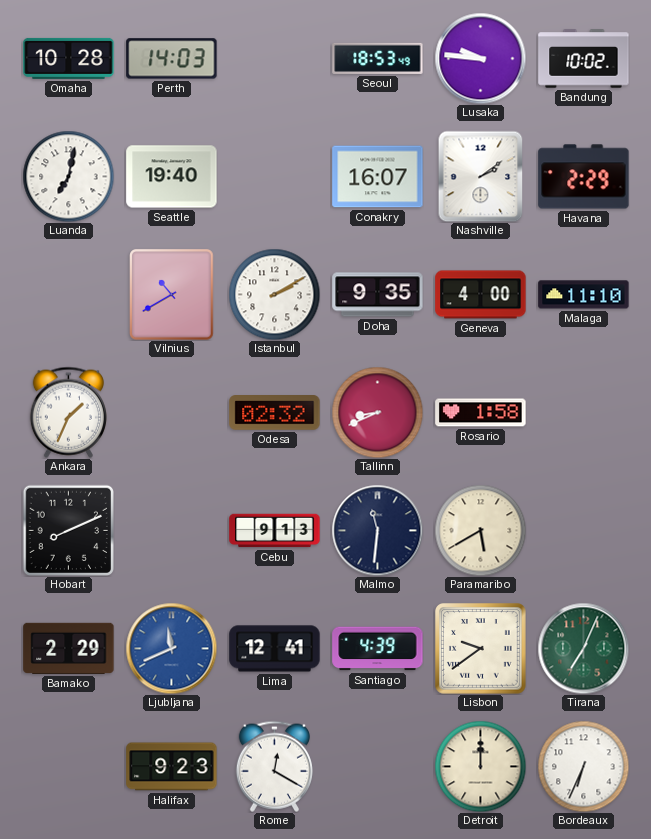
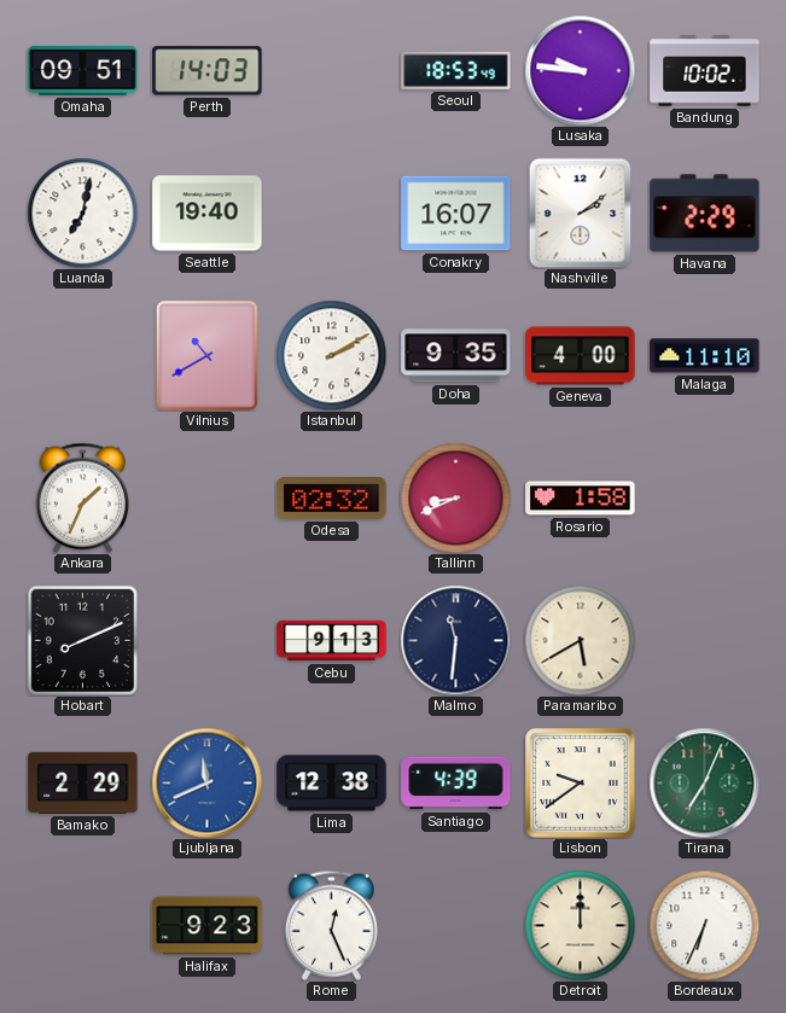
Omaha: 10:28 -> 09:51 (83, 70)
Lima: 12:41 -> 12:38 (332, 784)
Rome: 12:20 -> 12:26 (331, 925)
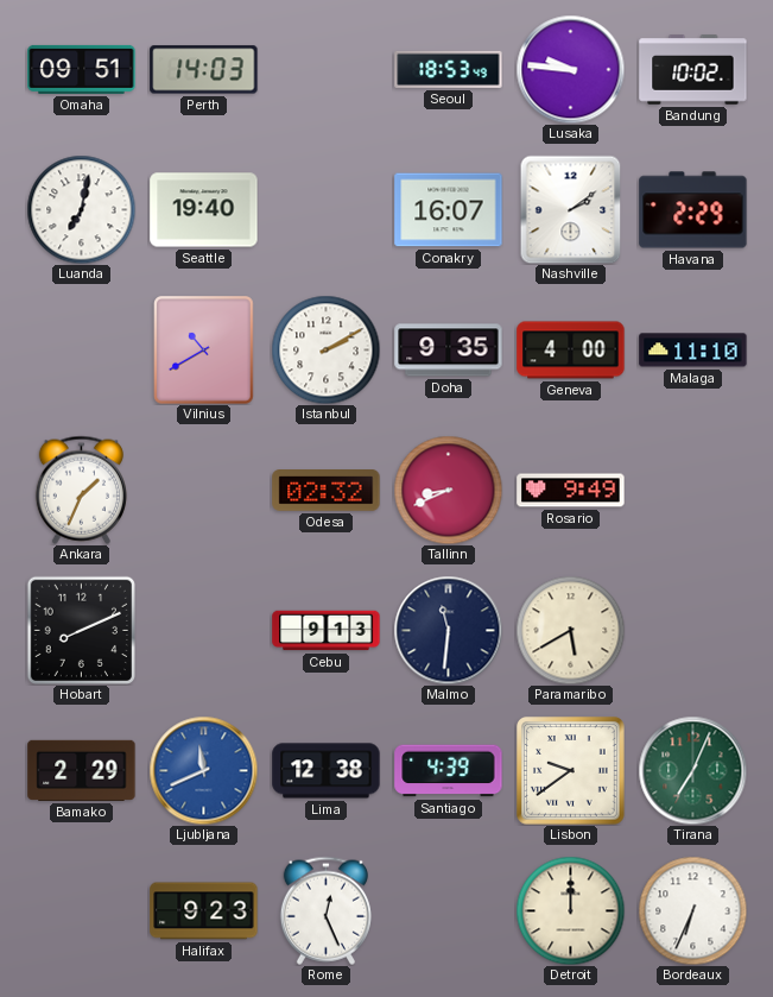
Rosario: 1:58 -> 9:49 (571, 491)
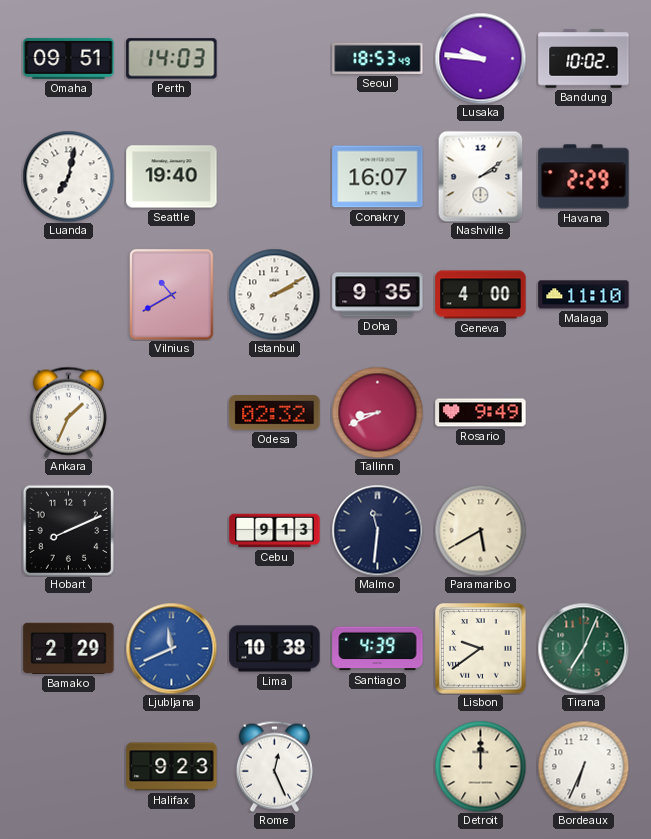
Lima: 12:38 -> 10:38 (275, 649)
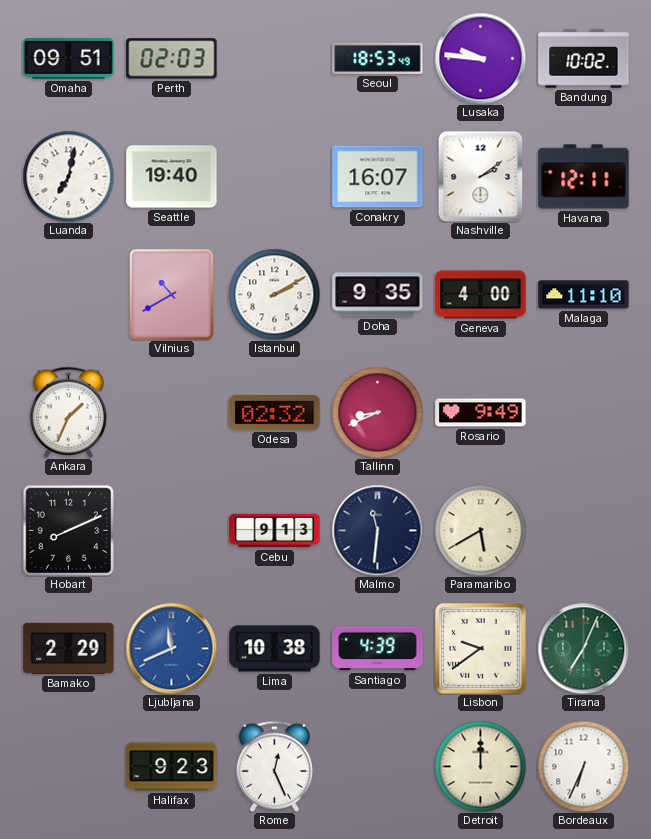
Perth: 14:03 -> 02:03 (172, 59)
Havana: 2:29 -> 12:11 (584, 177)
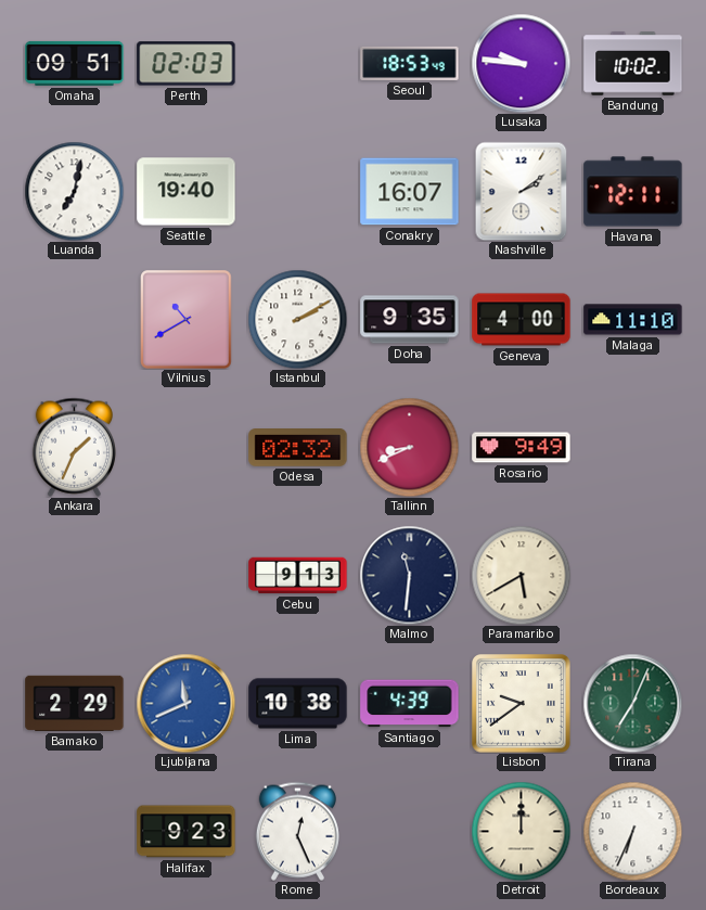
Hobart: 8:11 -> none (68, 530)
